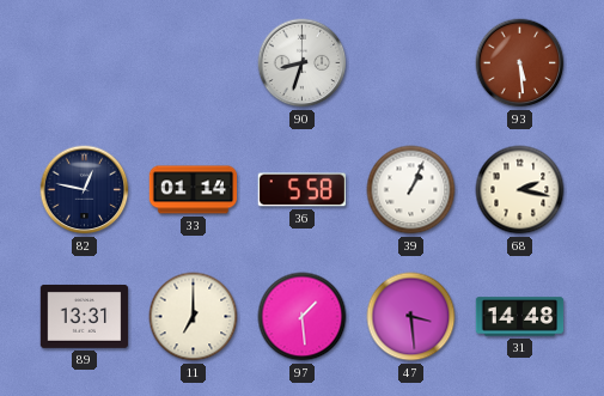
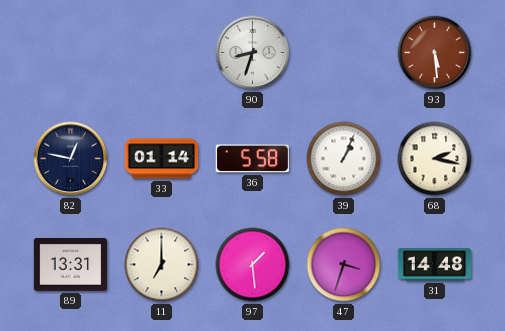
47: 3:29 -> 3:33 (344, 265)
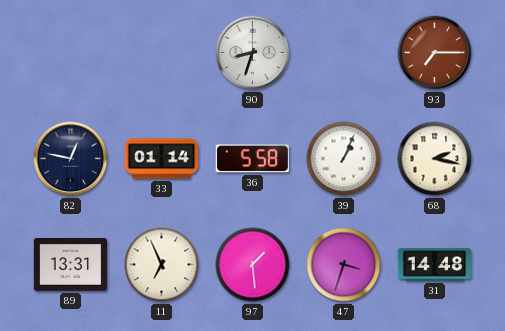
93: 5:29 -> 7:15 (435, 53)
11: 7:00 -> 6:56 (162, 265)
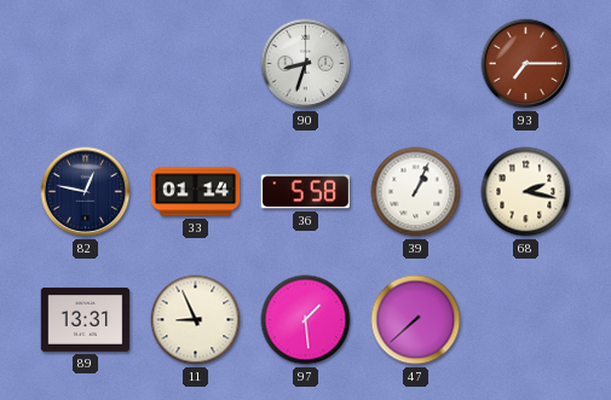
11: 6:56 -> 8:56 (196, 320)
47: 3:33 -> 7:38 (416, 320)
31: 14:48 -> none (435, 265)
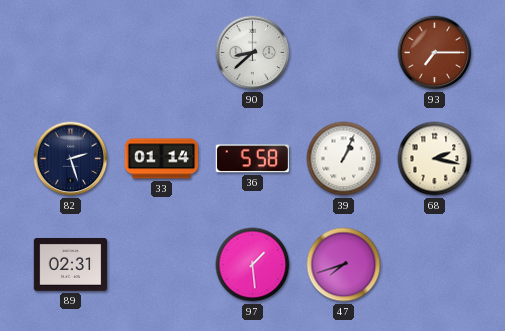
90: 8:33 -> 8:38 (253, 53)
82: 12:47 -> 2:27 (71, 159)
89: 13:31 -> 02:31 (71, 264)
11: 8:56 -> none (196, 320)
47: 7:38 -> 7:42 (344, 265)
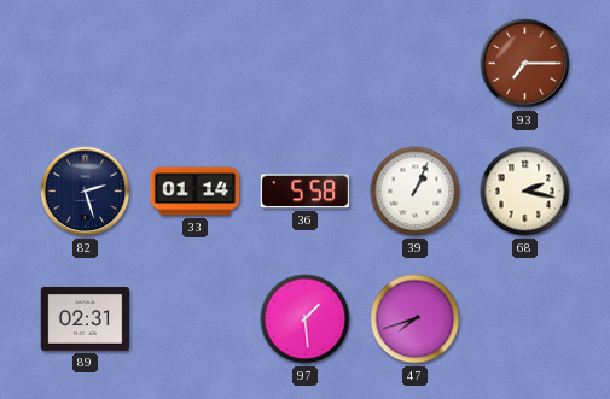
90: 8:38 -> none (253, 53)
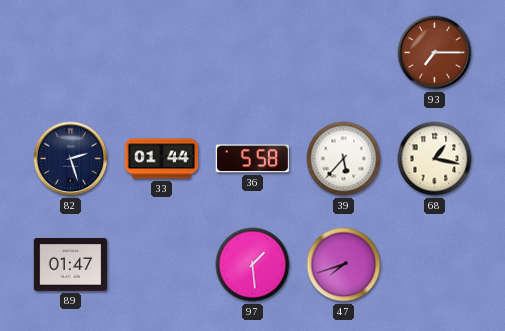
33: 01:14 -> 01:44 (162, 159)
39: 1:04 -> 5:37 (344, 159)
68: 2:17 -> 1:17 (435, 159)
89: 02:31 -> 01:47 (71, 264)
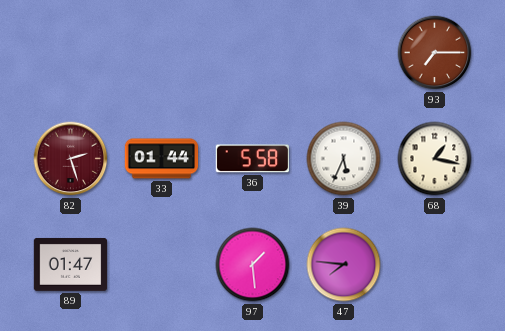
82 dial: navy -> burgundy (71, 159)
39: 5:37 -> 5:34 (344, 159)
47: 7:42 -> 7:46 (344, 265)
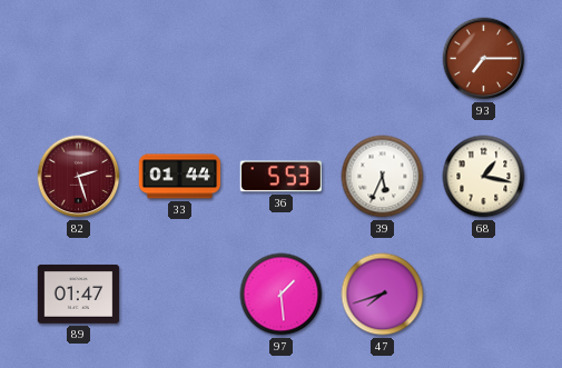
36: 5:58 -> 5:53 (280, 177)
47: 7:46 -> 7:42 (383, 295)
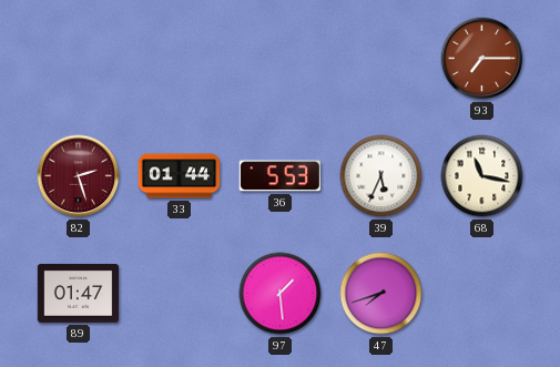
68: 1:17 -> 11:17 (482, 176)
